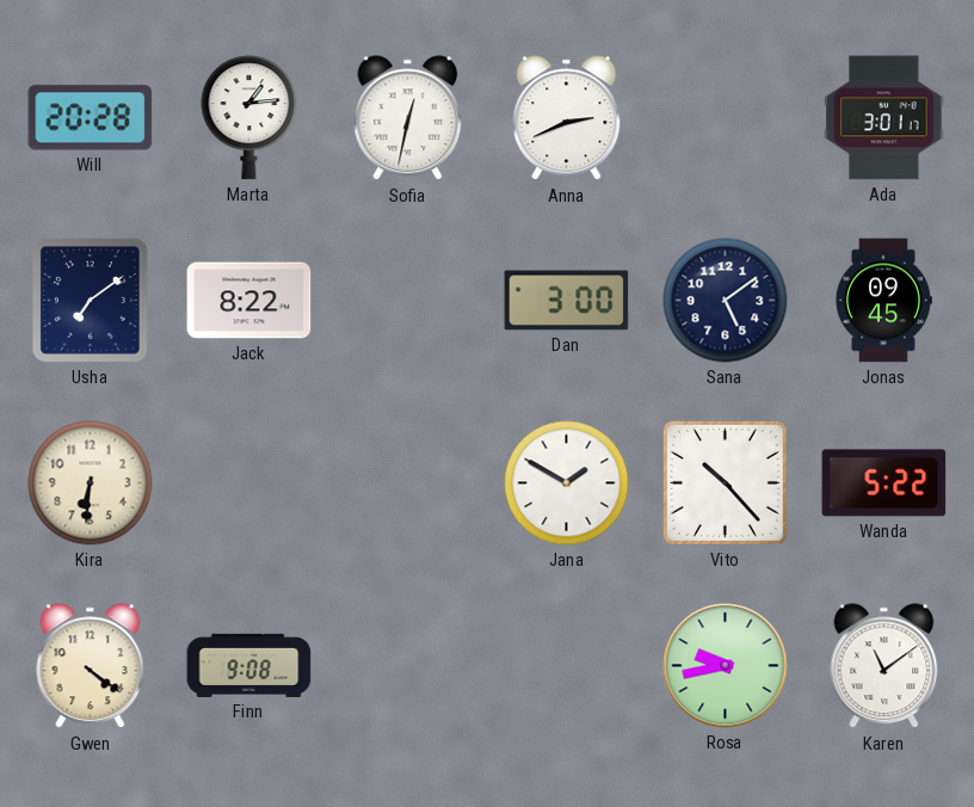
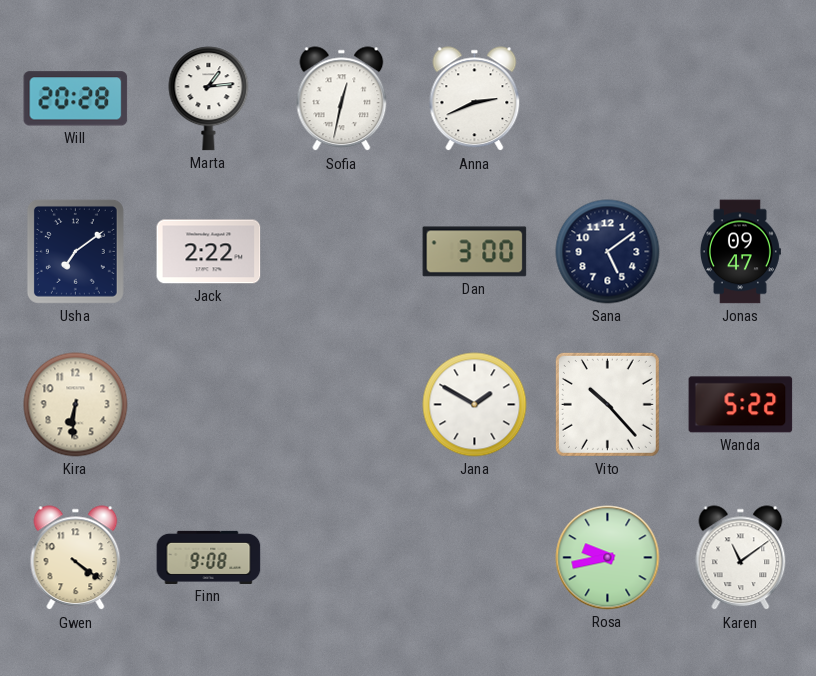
Ada: 3:01 -> none (884, 118)
Jack: 8:22 -> 2:22 (209, 252)
Jonas: 09:45 -> 09:47 (740, 252)
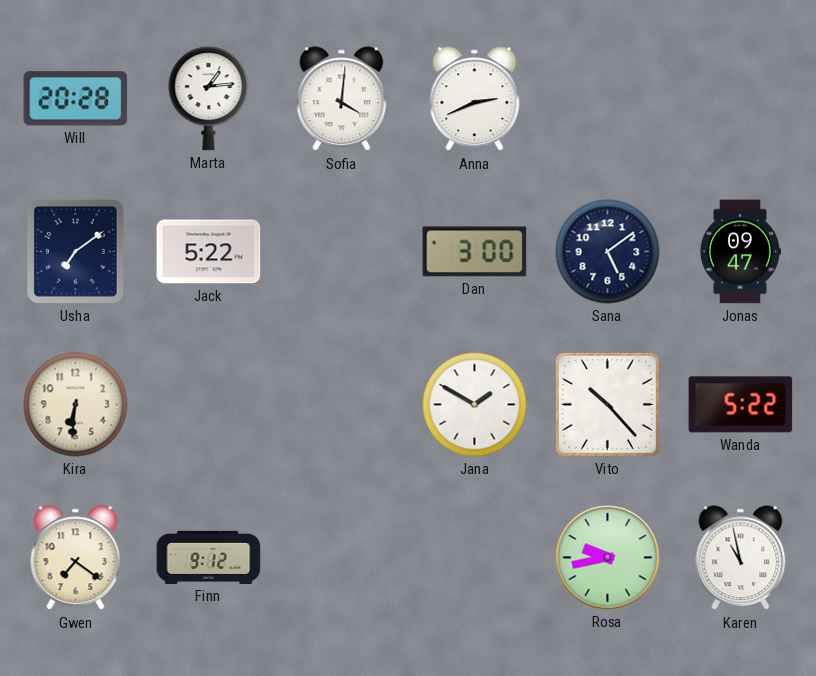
Sofia: 12:32 -> 4:01 (342, 99)
Jack: 2:22 -> 5:22 (209, 252)
Gwen: 4:21 -> 7:21 (76, 558)
Finn: 9:08 -> 9:12 (209, 557)
Karen: 11:09 -> 10:58 (741, 558)
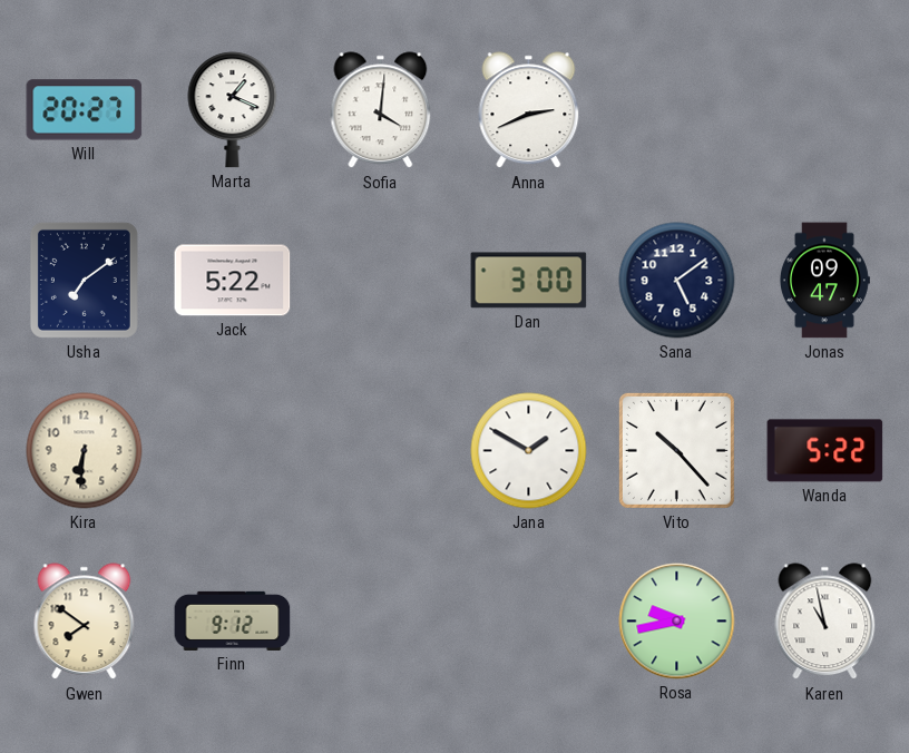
Will: 20:28 -> 20:27 (85, 110)
Marta: 1:14 -> 1:19 (233, 110)
Gwen: 7:21 -> 7:51 (85, 622)
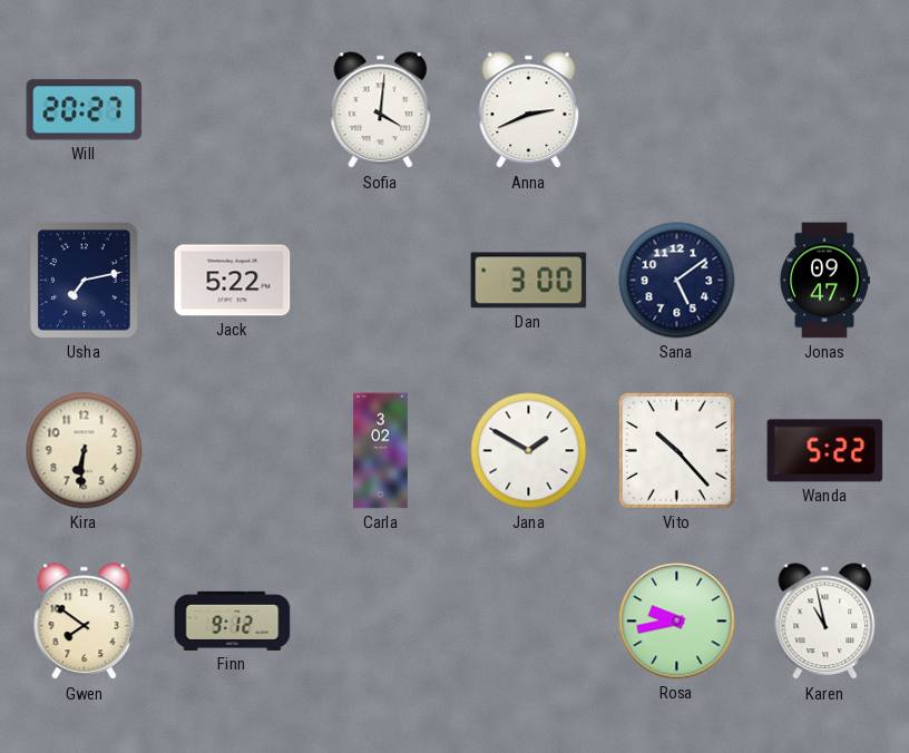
Marta: 1:19 -> none (233, 110)
Usha: 7:09 -> 7:13 (84, 280)
Carla: none -> 3:02 (381, 451)
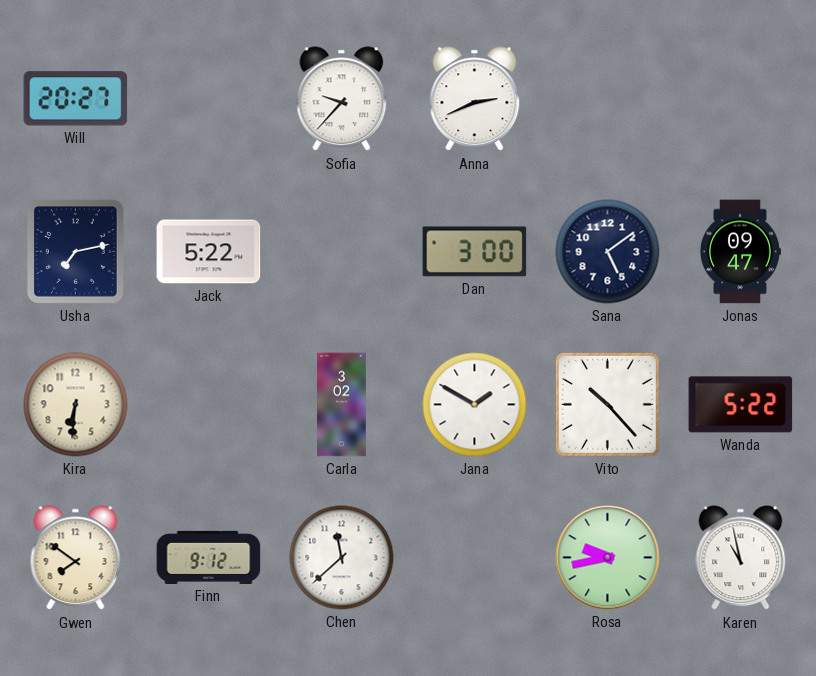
Sofia: 4:01 -> 9:37 (342, 99)
Chen: none -> 11:38 (342, 558)
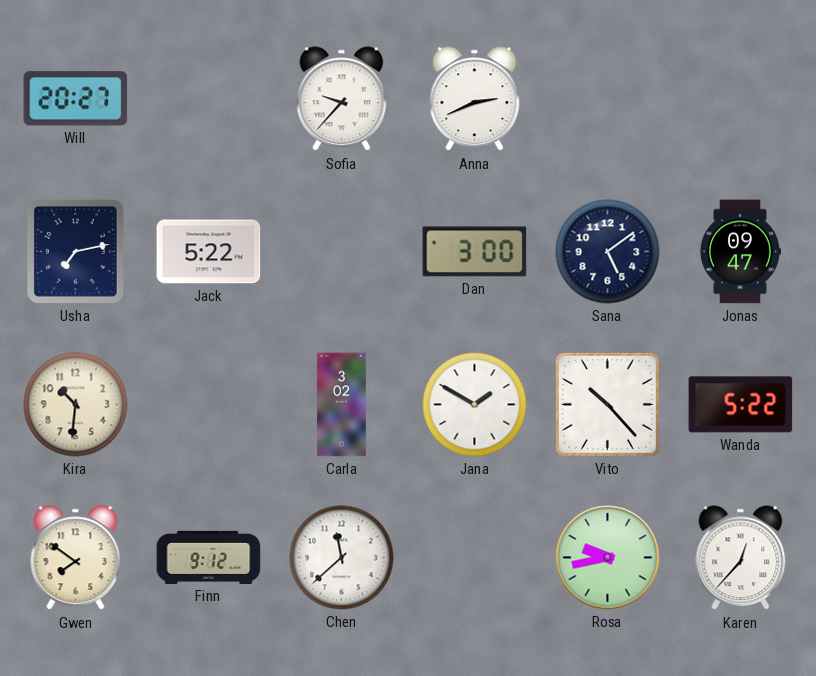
Kira: 6:31 -> 10:31 (76, 405)
Karen: 10:58 -> 12:37 (741, 558)
